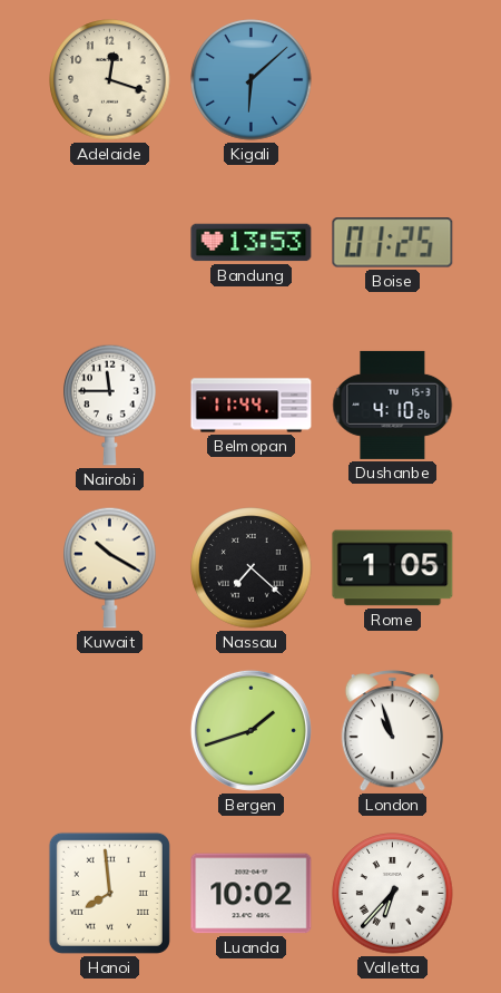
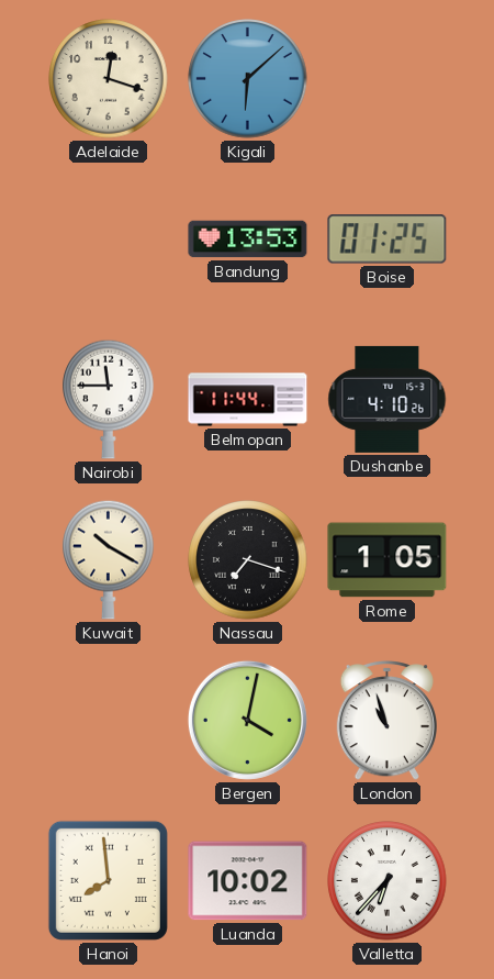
Nassau: 7:22 -> 7:18 (248, 560)
Bergen: 1:42 -> 4:02 (247, 720)
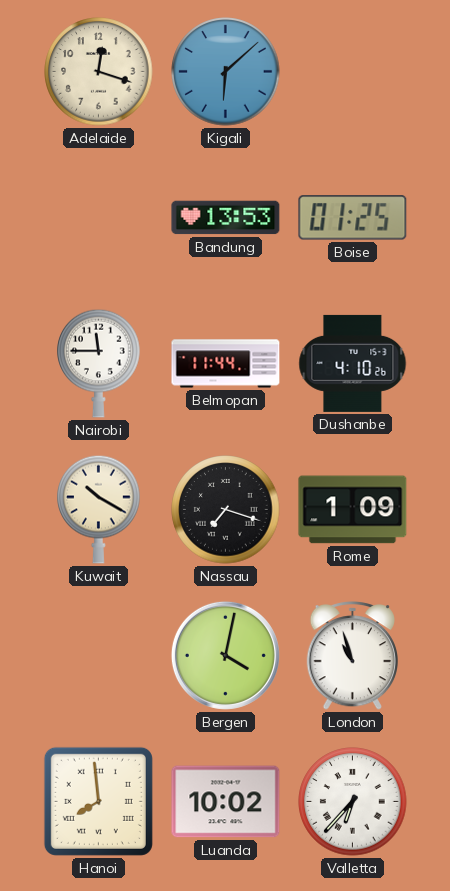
Rome: 1:05 -> 1:09 (353, 510)
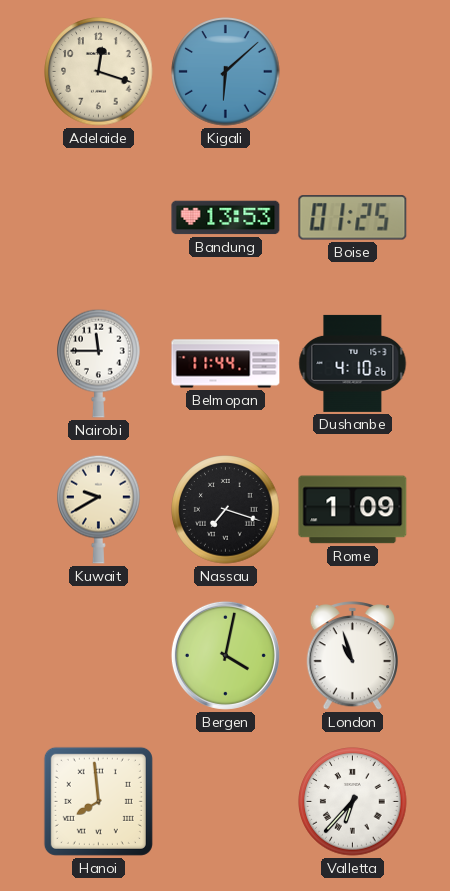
Kuwait: 10:20 -> 9:40 (99, 509)
Luanda: 10:02 -> none (226, 802)
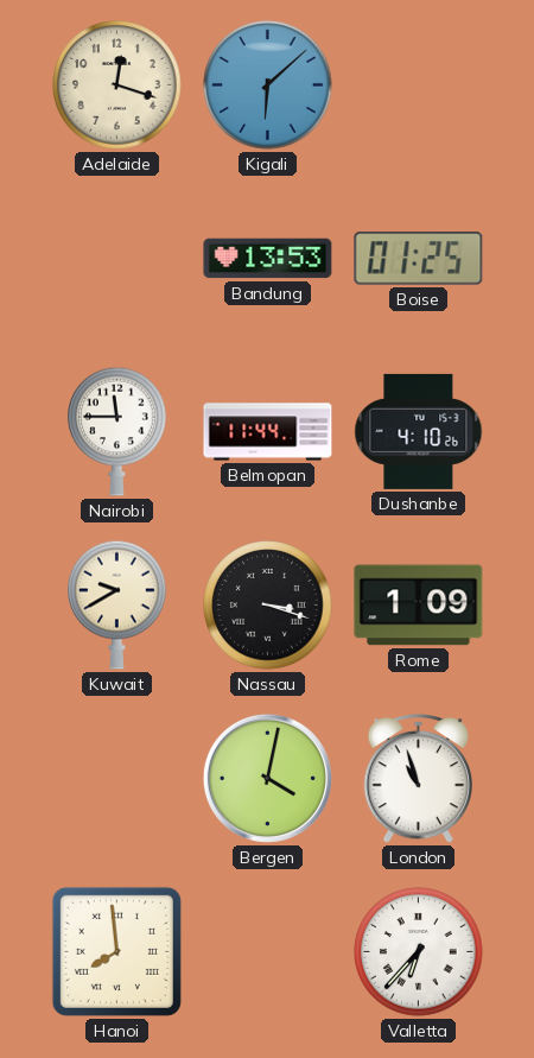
Nassau: 7:18 -> 3:18 (268, 606)
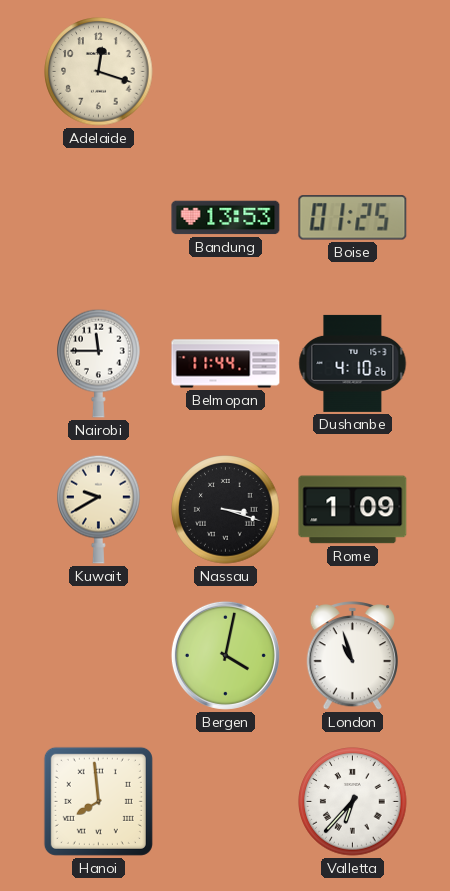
Kigali: 6:08 -> none (268, 85)
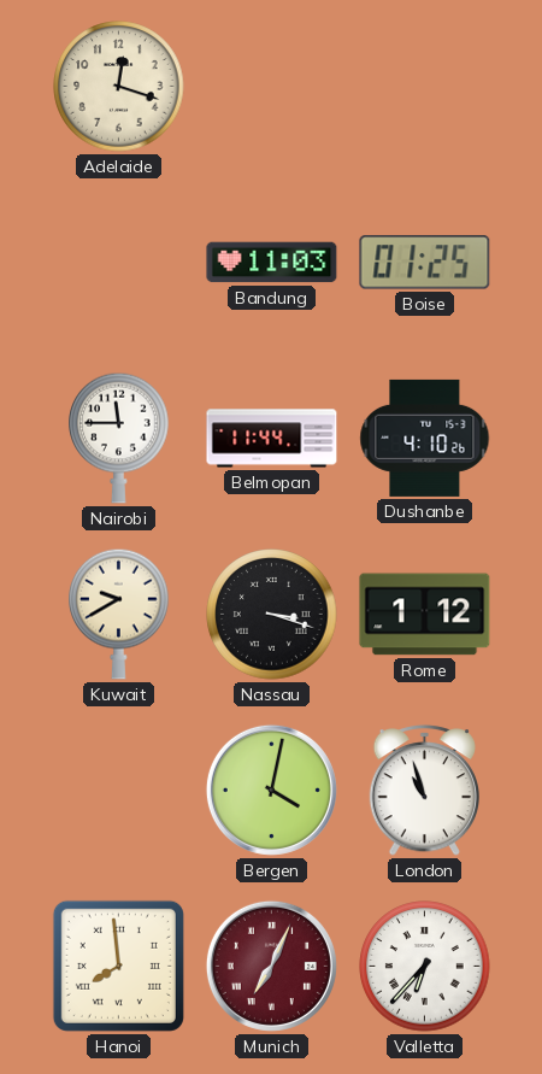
Bandung: 13:53 -> 11:03 (272, 263)
Rome: 1:09 -> 1:12 (425, 615)
Munich: none -> 7:04 (271, 966)
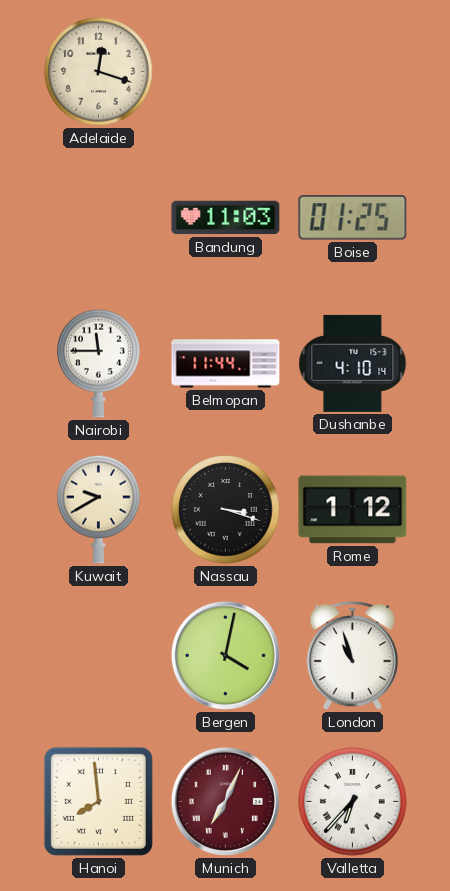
Dushanbe: 4:10:26 -> 4:10:14 (353, 363)
